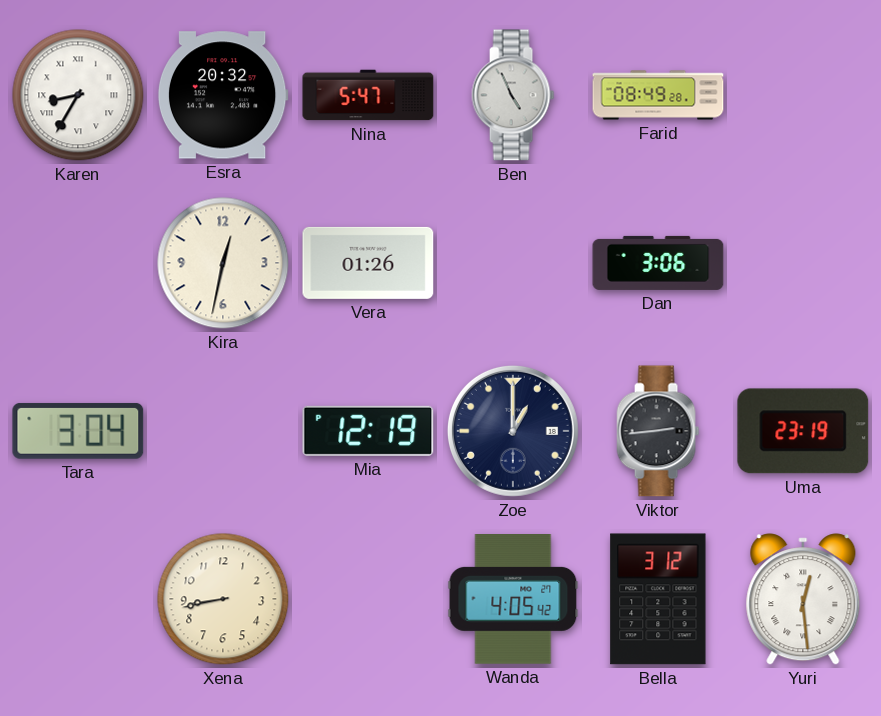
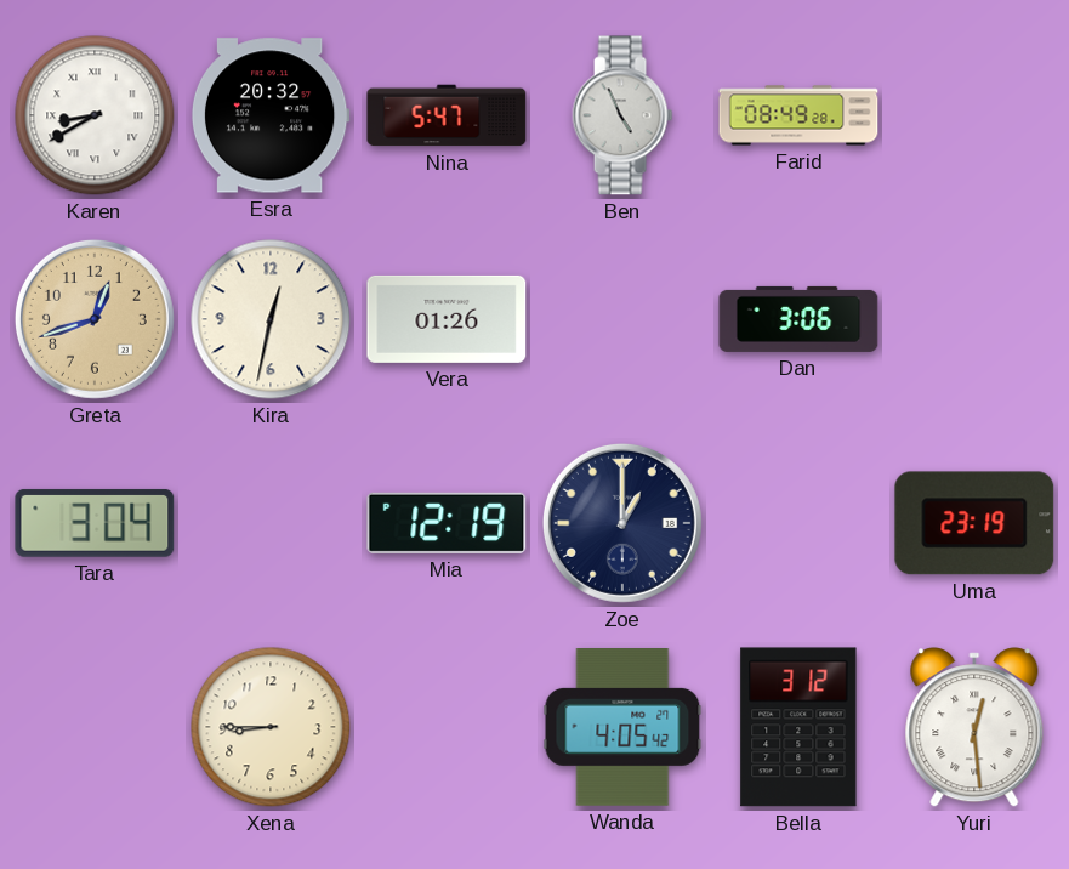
Karen: 8:35 -> 8:40 (95, 115)
Greta: none -> 12:42 (95, 319)
Viktor: 2:44 -> none (658, 431)
Xena: 8:43 -> 8:45 (271, 727)
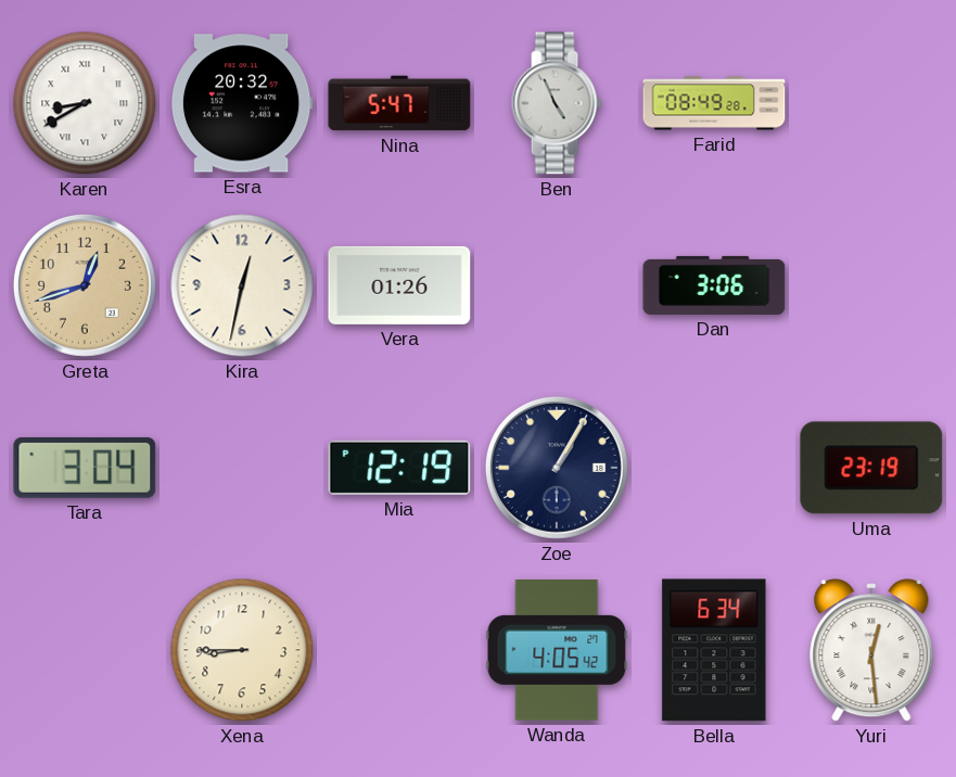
Zoe: 1:00 -> 1:05 (557, 468)
Bella: 3:12 -> 6:34 (714, 650)
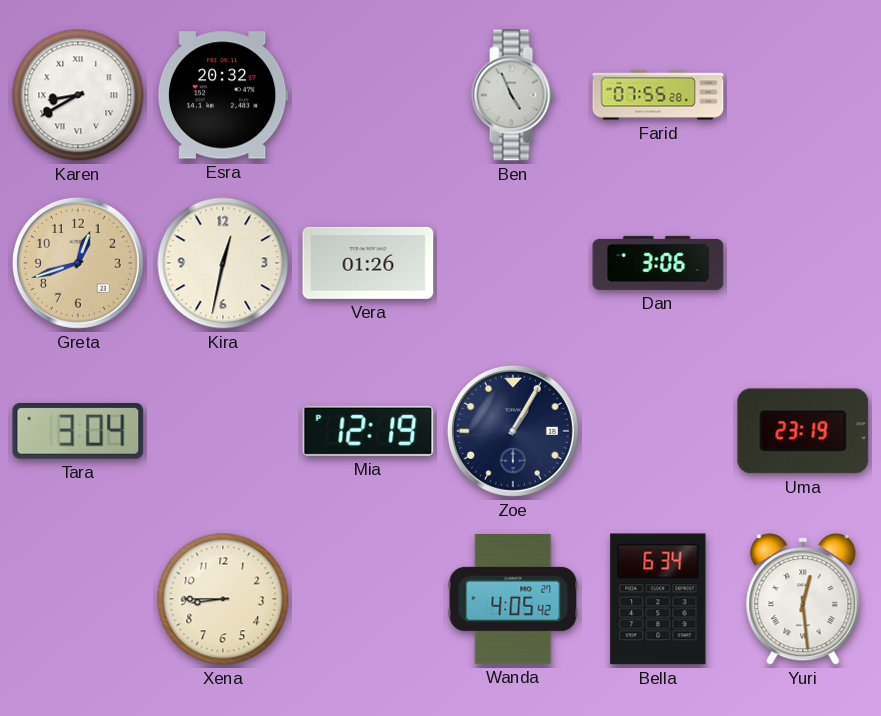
Nina: 5:47 -> none (399, 103)
Farid: 08:49 -> 07:55 (658, 95)
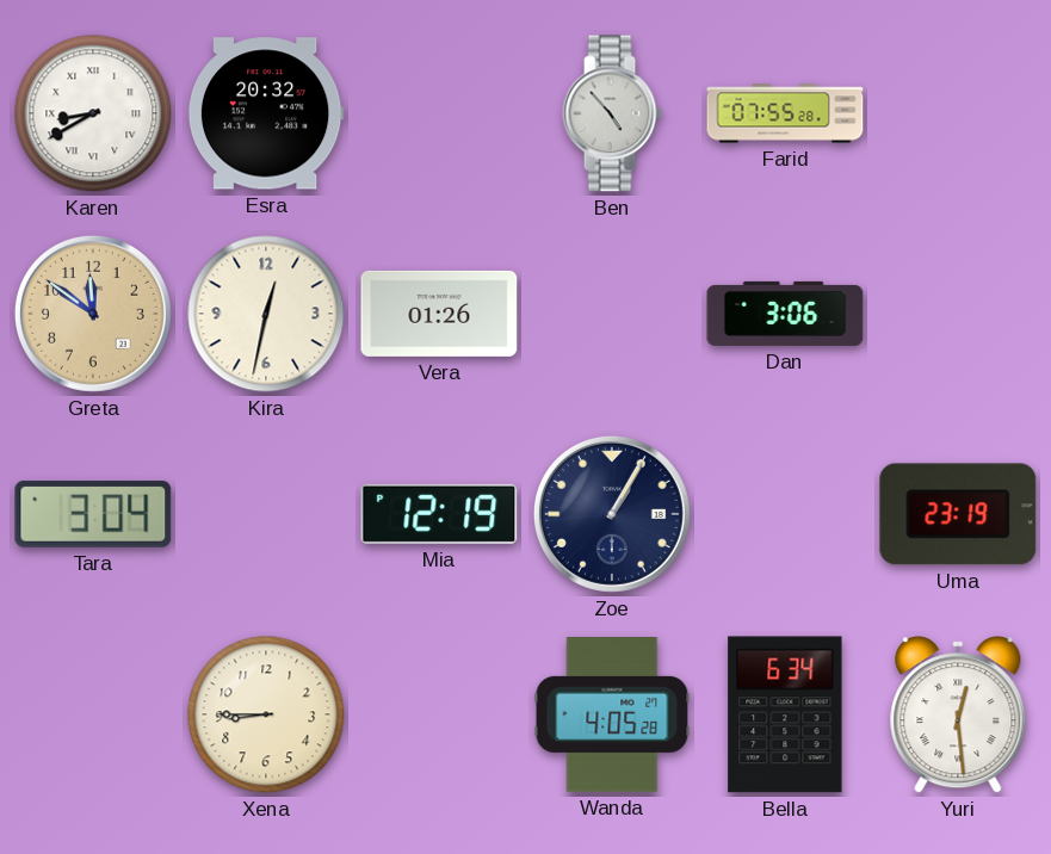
Ben: 4:56 -> 4:53 (612, 113)
Greta: 12:42 -> 11:51 (93, 314)
Wanda: 4:05:42 -> 4:05:28 (612, 716)
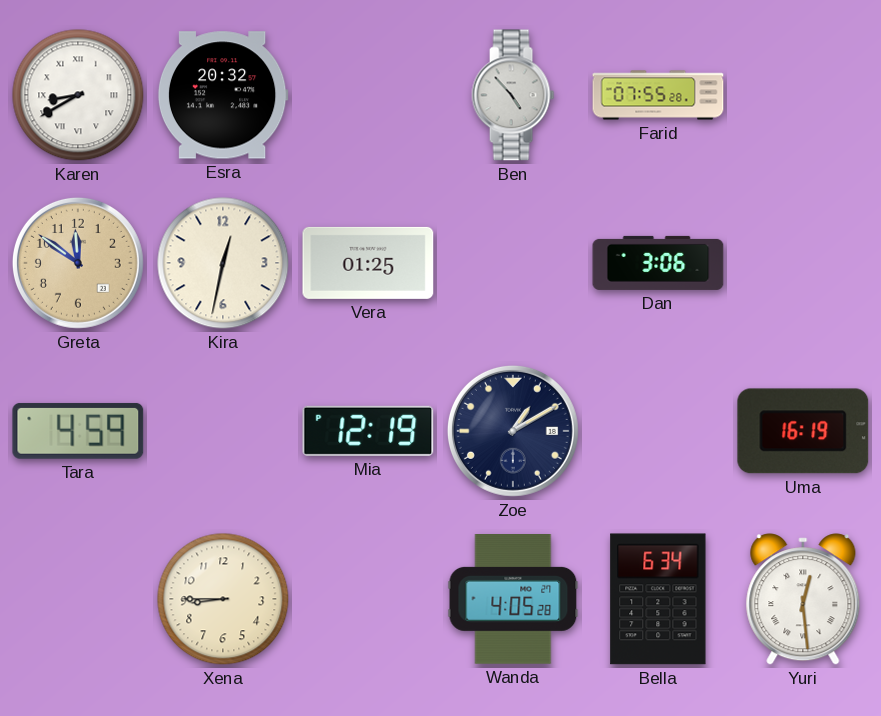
Vera: 01:26 -> 01:25 (368, 263)
Tara: 3:04 -> 4:59 (78, 431)
Zoe: 1:05 -> 1:10 (513, 431)
Uma: 23:19 -> 16:19 (803, 431)
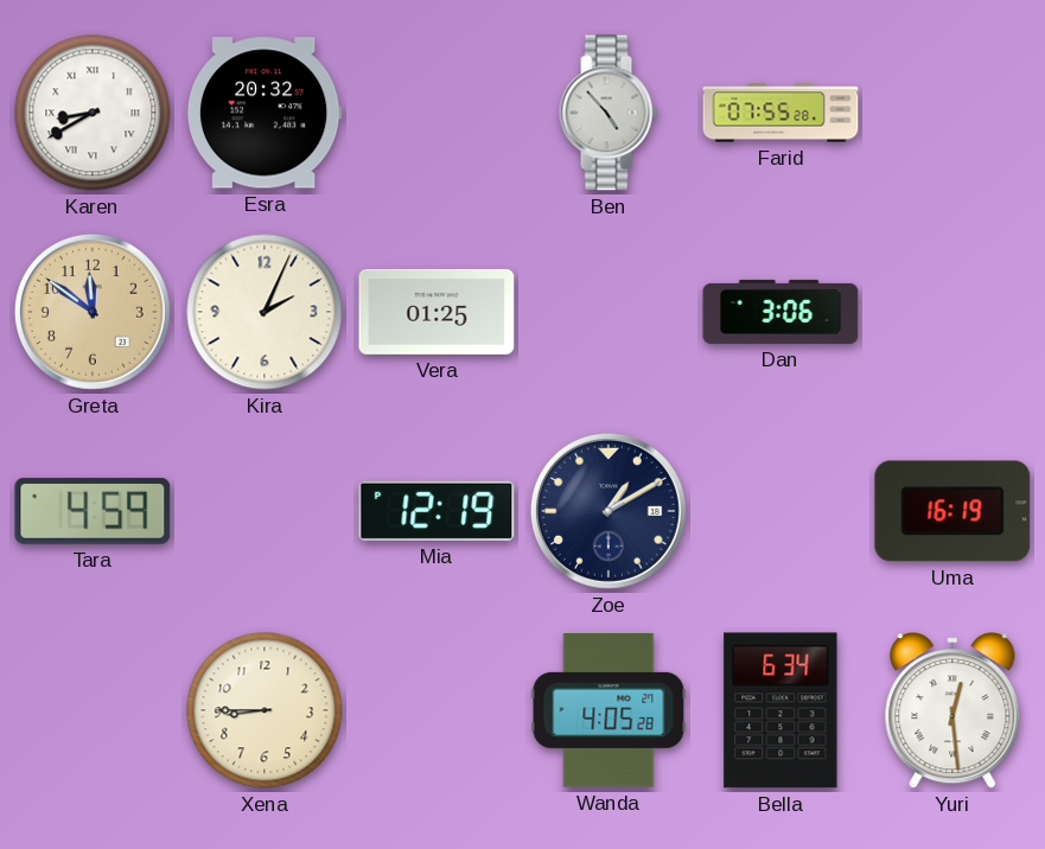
Kira: 12:32 -> 2:04 (265, 312)
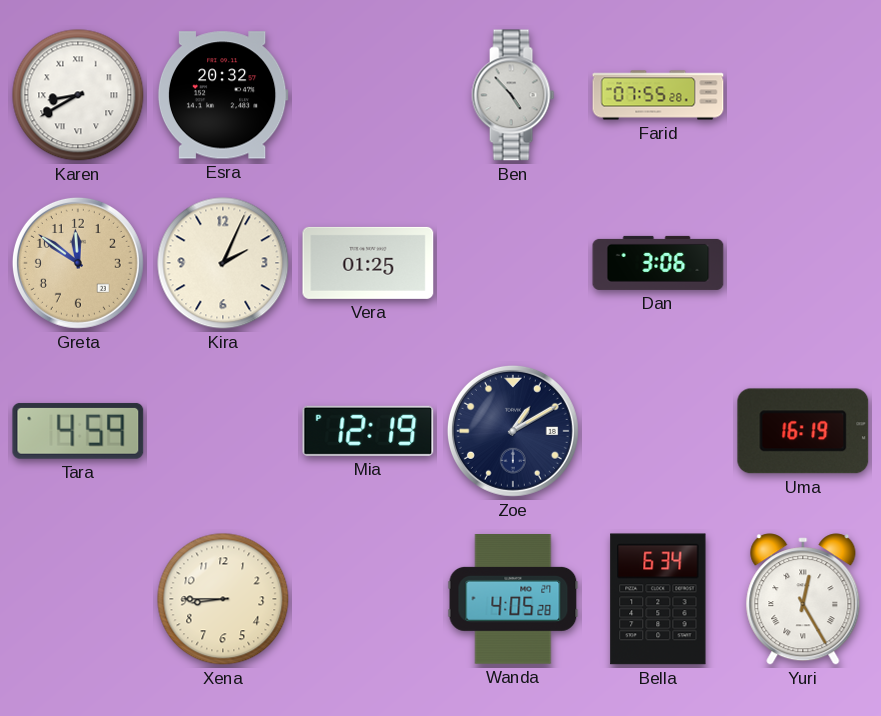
Yuri: 12:29 -> 12:25 (803, 599)
